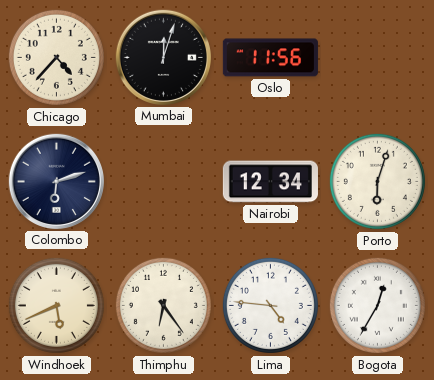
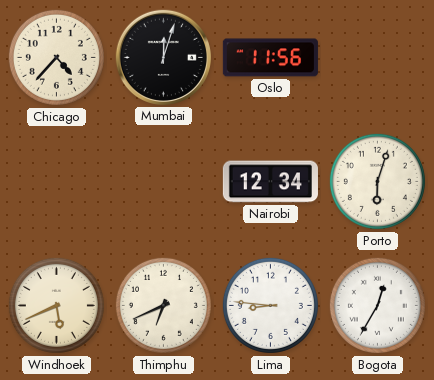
Colombo: 6:12 -> none (56, 181)
Thimphu: 6:24 -> 6:41 (163, 305)
Lima: 4:46 -> 8:46 (270, 305)
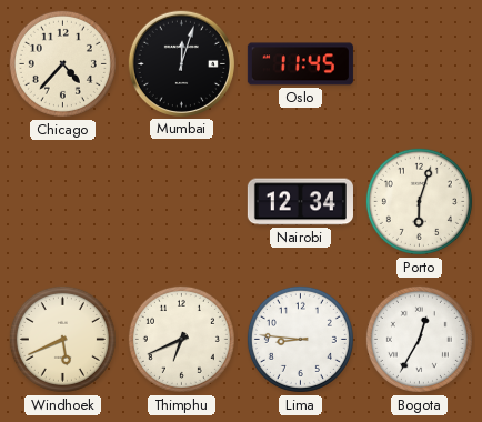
Oslo: 11:56 -> 11:45 (300, 64)
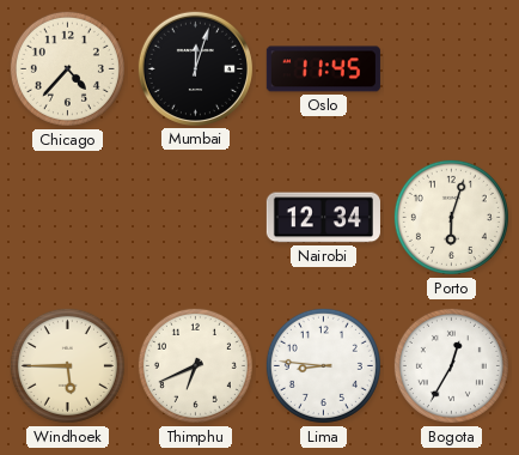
Windhoek: 5:41 -> 5:45 (67, 365)
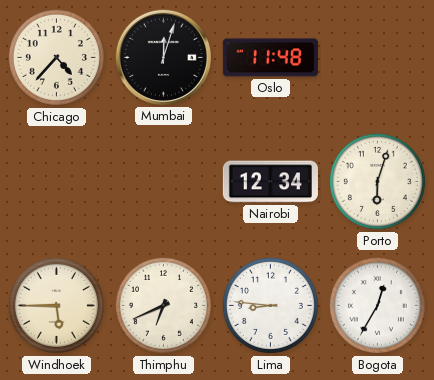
Oslo: 11:45 -> 11:48 (270, 58)
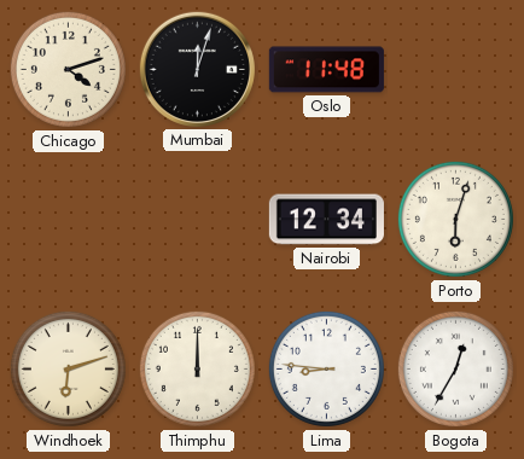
Chicago: 4:37 -> 4:12 (68, 69)
Windhoek: 5:45 -> 6:12 (68, 368)
Thimphu: 6:41 -> 12:00 (197, 368)
